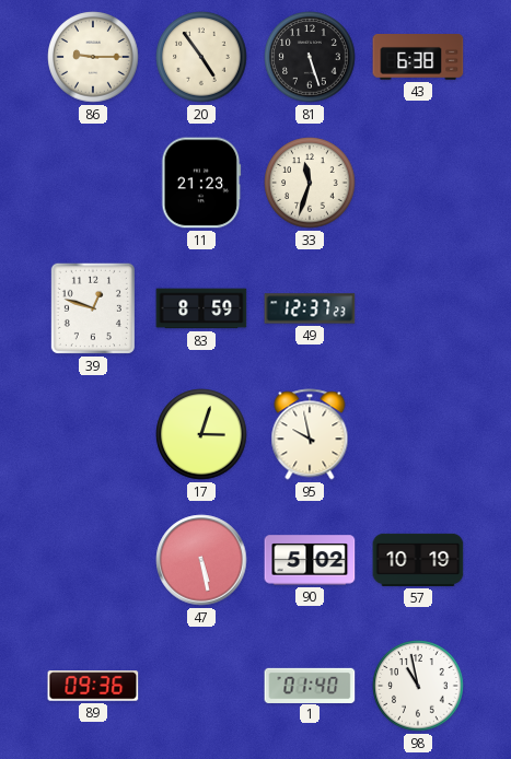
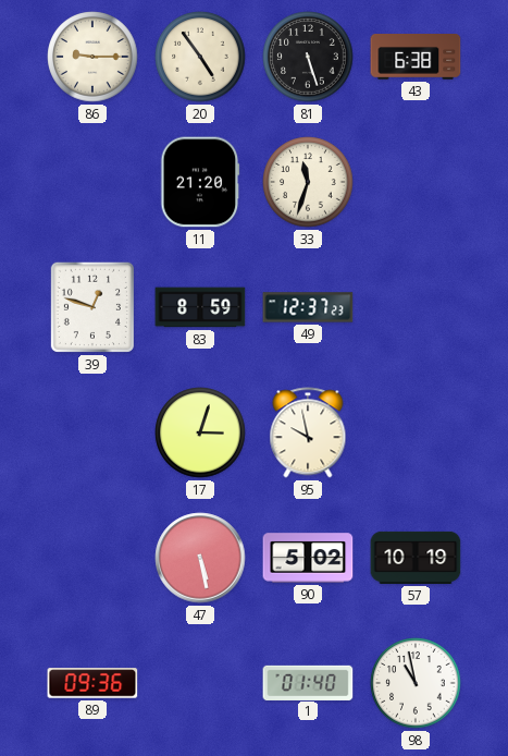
11: 21:23 -> 21:20 (200, 182)
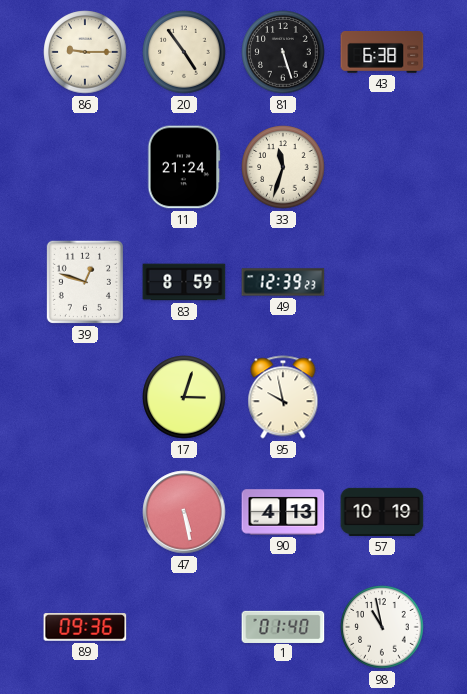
11: 21:20 -> 21:24 (184, 167)
49: 12:37 -> 12:39 (283, 282)
90: 5:02 -> 4:13 (283, 512)
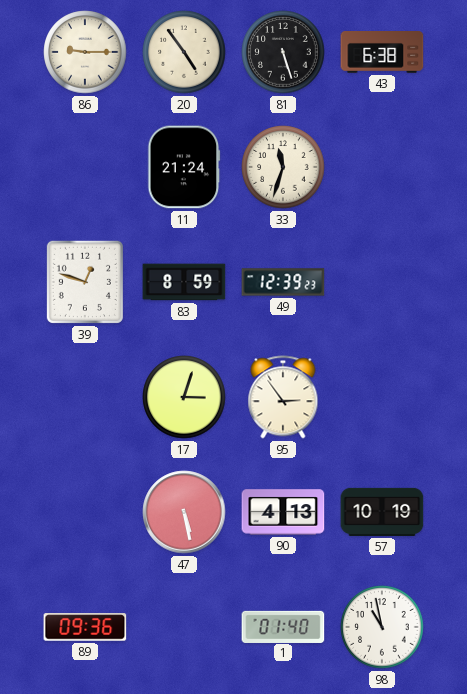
95: 9:58 -> 2:54 (283, 397)
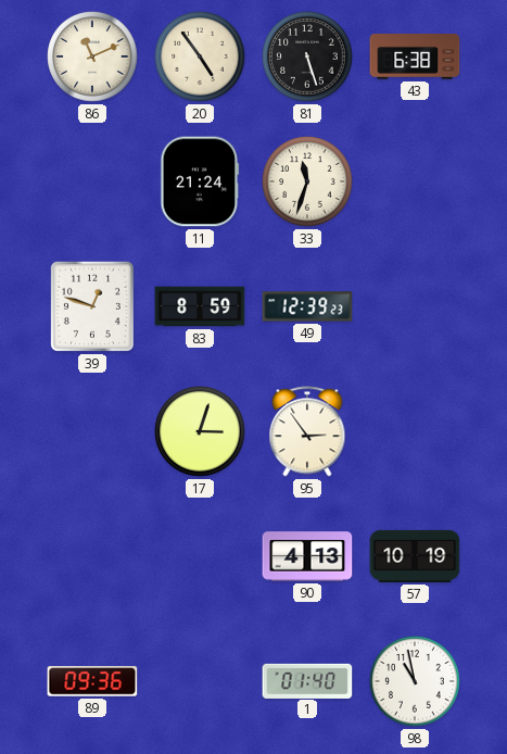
86: 9:15 -> 11:11 (92, 56)
47: 5:28 -> none (184, 512)
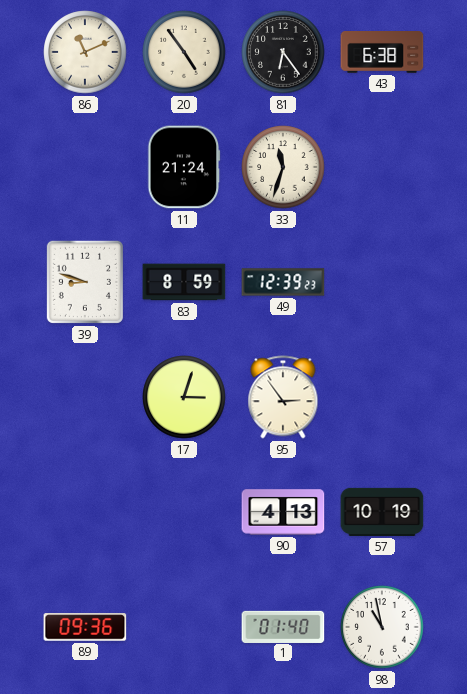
81: 5:27 -> 6:24 (283, 52)
39: 12:48 -> 8:48 (85, 282)
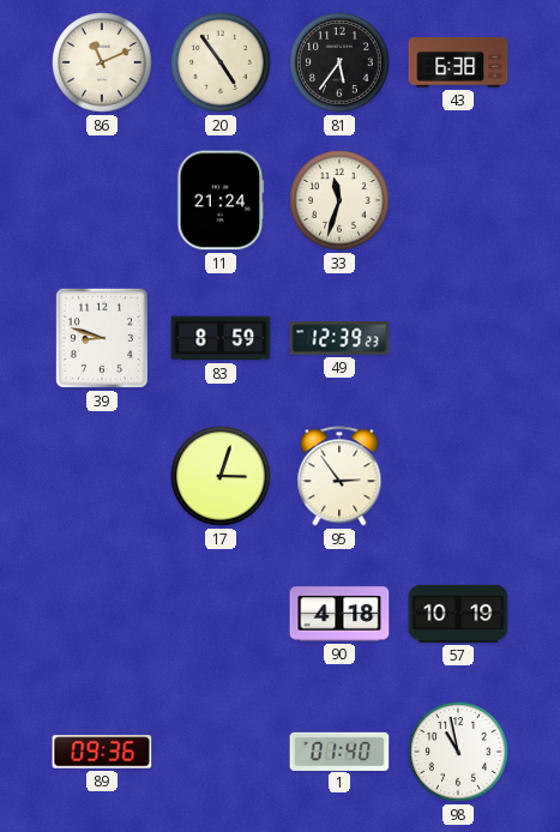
81: 6:24 -> 5:36 (339, 62)
90: 4:13 -> 4:18 (339, 614)
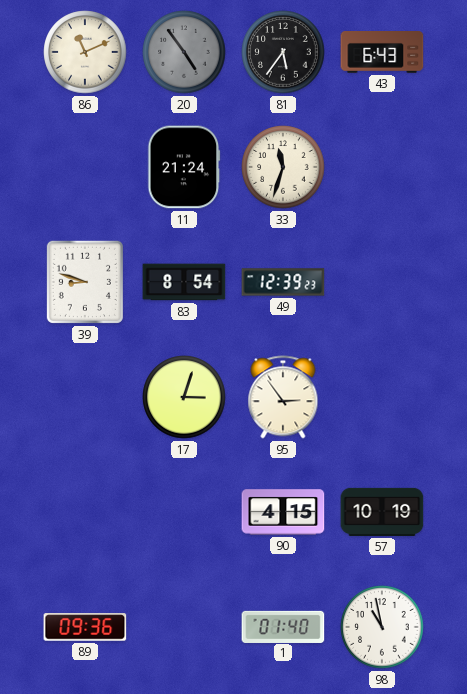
20 dial: cream -> grey (184, 52)
43: 6:38 -> 6:43 (382, 53)
83: 8:59 -> 8:54 (184, 282)
90: 4:18 -> 4:15 (283, 512)
